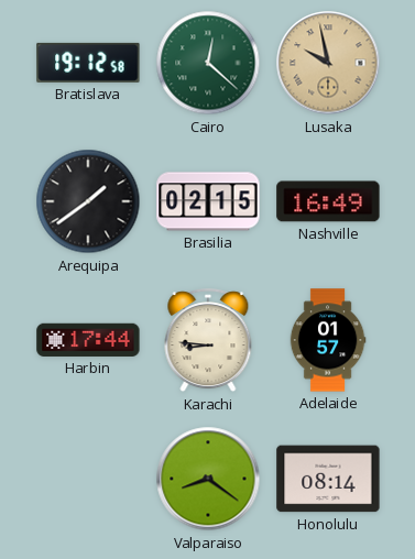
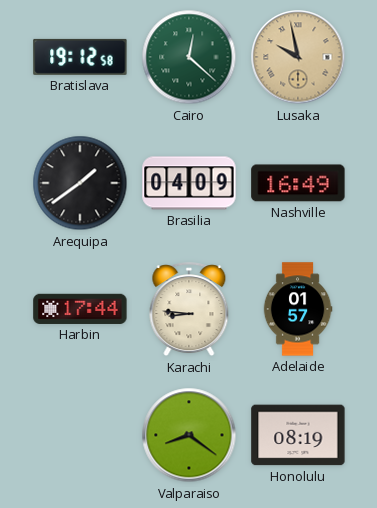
Brasilia: 02:15 -> 04:09 (189, 183)
Honolulu: 08:14 -> 08:19 (298, 435)
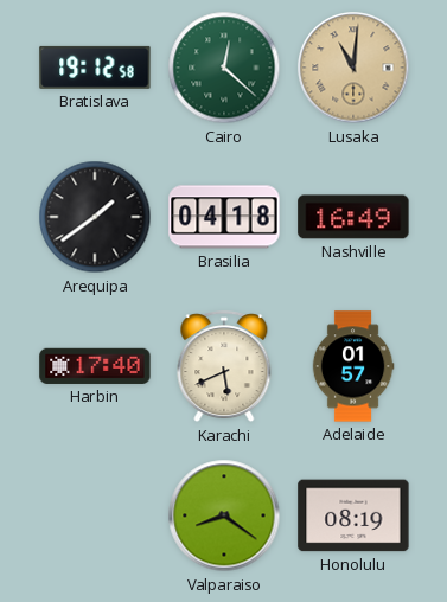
Lusaka: 9:58 -> 11:01 (353, 68)
Brasilia: 04:09 -> 04:18 (224, 217)
Harbin: 17:44 -> 17:40 (95, 366)
Karachi: 8:46 -> 5:41 (224, 367)
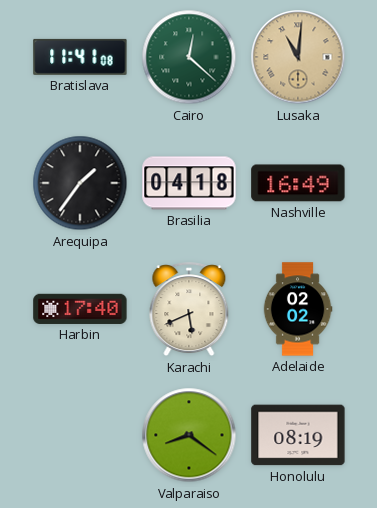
Bratislava: 19:12 -> 11:41 (80, 57)
Arequipa: 1:39 -> 1:36 (80, 183)
Adelaide: 01:57 -> 02:02 (298, 309)
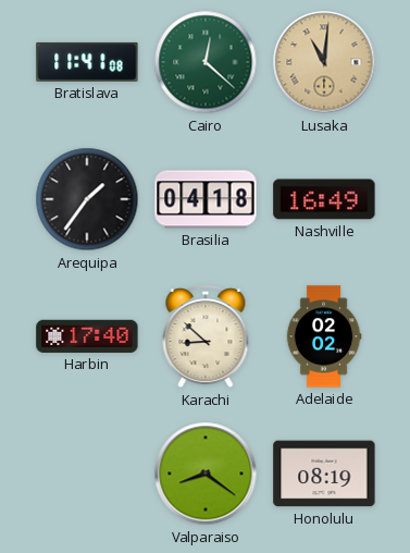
Karachi: 5:41 -> 8:52 (206, 337)
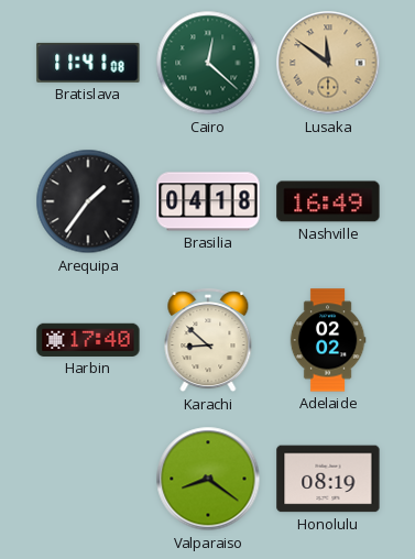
Lusaka: 11:01 -> 11:51 (328, 63)
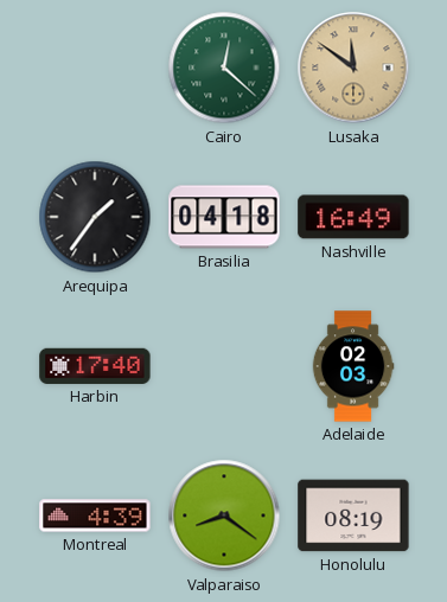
Bratislava: 11:41 -> none (88, 63)
Karachi: 8:52 -> none (208, 341)
Adelaide: 02:02 -> 02:03 (353, 366)
Montreal: none -> 4:39 (95, 515)
